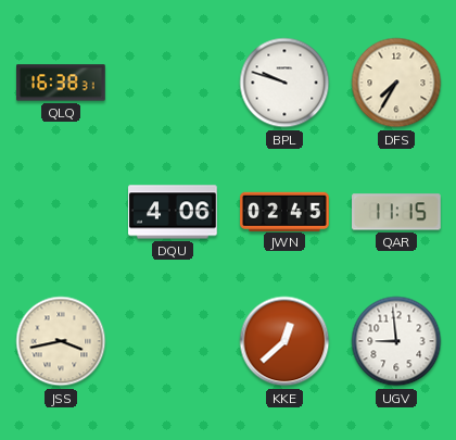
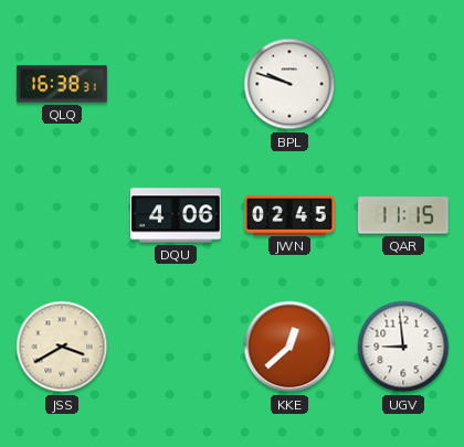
DFS: 7:35 -> none (396, 83)
JSS: 3:43 -> 3:40 (62, 347)
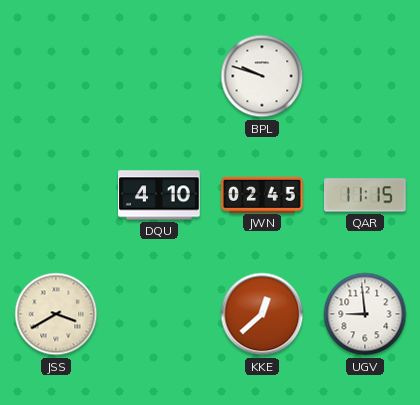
QLQ: 16:38 -> none (63, 84)
DQU: 4:06 -> 4:10 (160, 195)
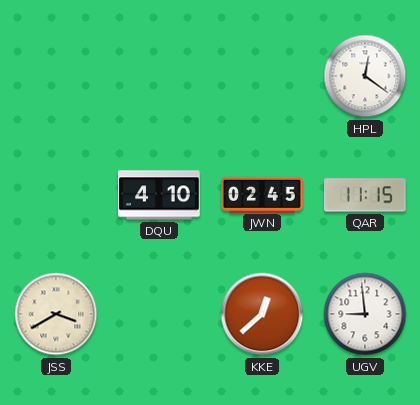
BPL: 9:48 -> none (262, 76)
HPL: none -> 12:21 (365, 76)
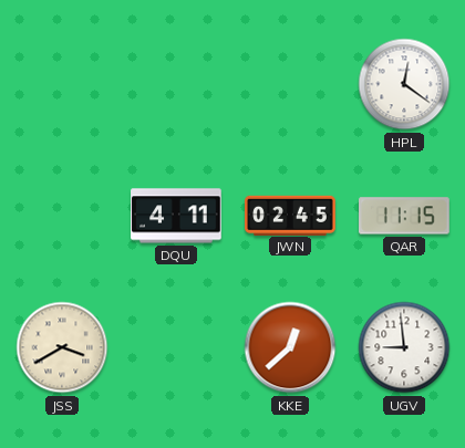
DQU: 4:10 -> 4:11 (177, 216)
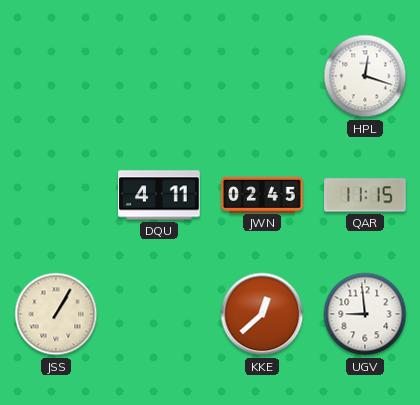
HPL: 12:21 -> 12:18 (365, 76)
JSS: 3:40 -> 1:05 (56, 314)
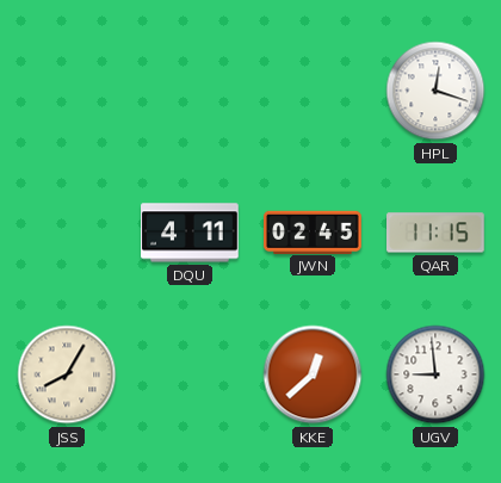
JSS: 1:05 -> 8:05 (67, 374)
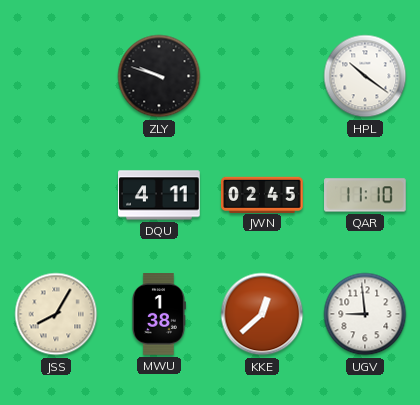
ZLY: none -> 9:48 (159, 76)
HPL: 12:18 -> 10:21 (365, 76)
QAR: 11:15 -> 11:10 (366, 195)
MWU: none -> 1:38 (158, 314)
